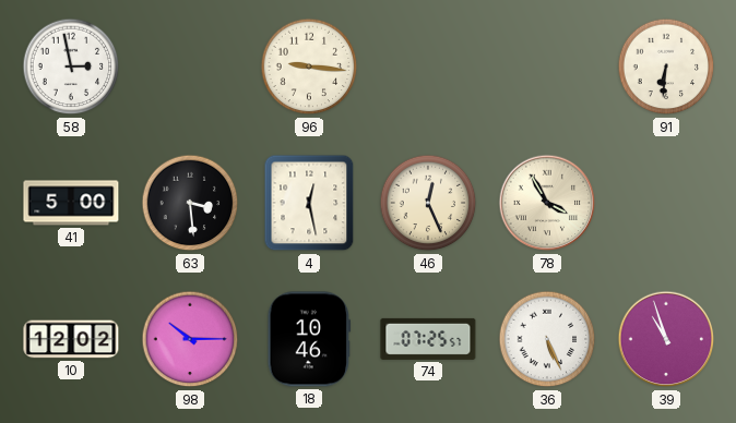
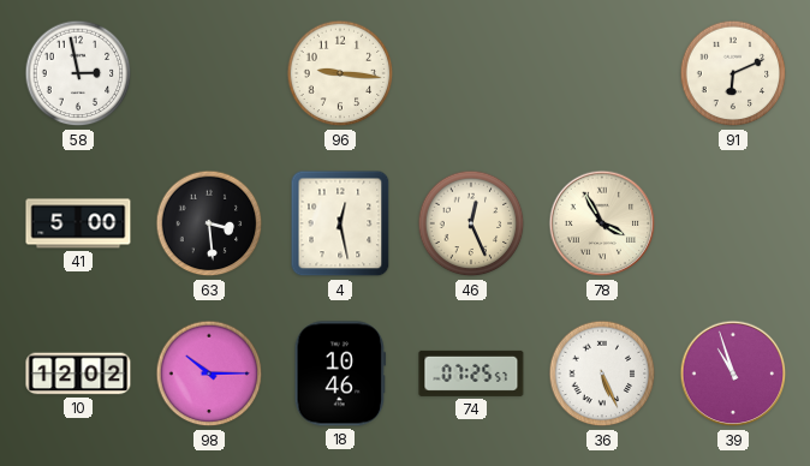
91: 6:31 -> 6:11 (733, 73)
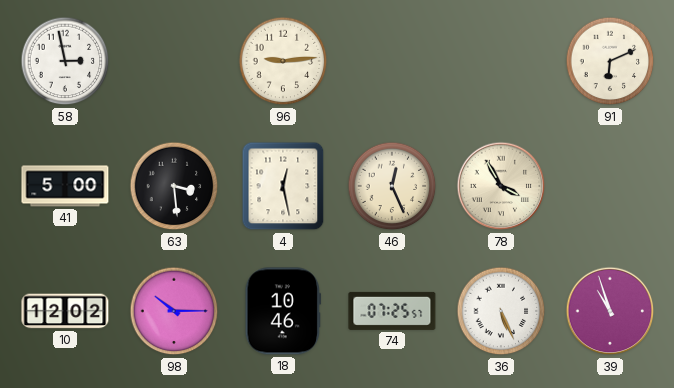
96: 9:16 -> 9:14 (283, 61)
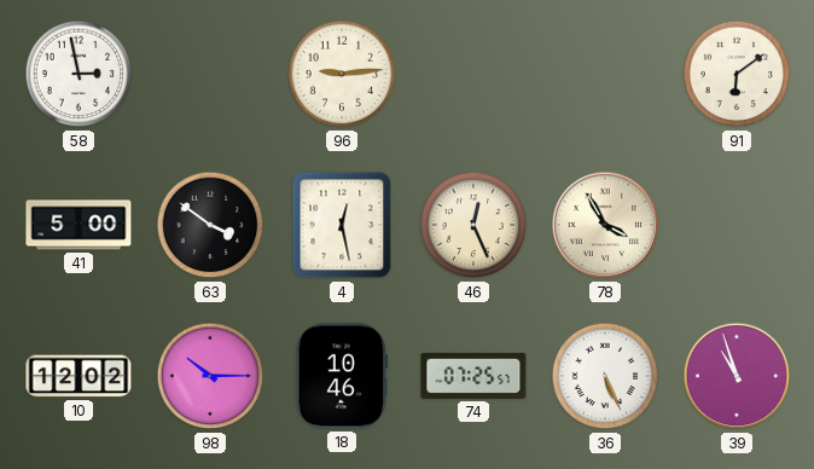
91: 6:11 -> 6:09 (737, 74)
63: 3:29 -> 3:51 (210, 225)
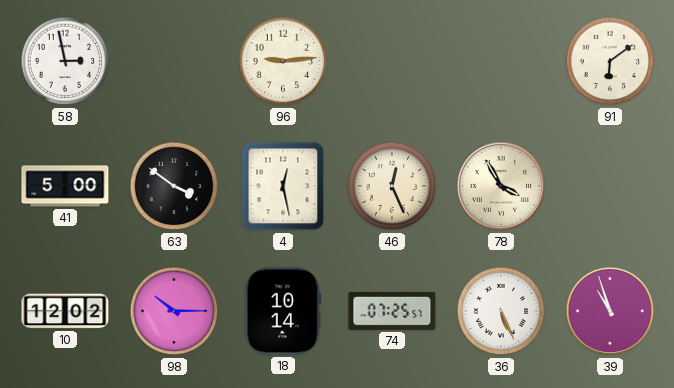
18: 10:46 -> 10:14 (283, 311)
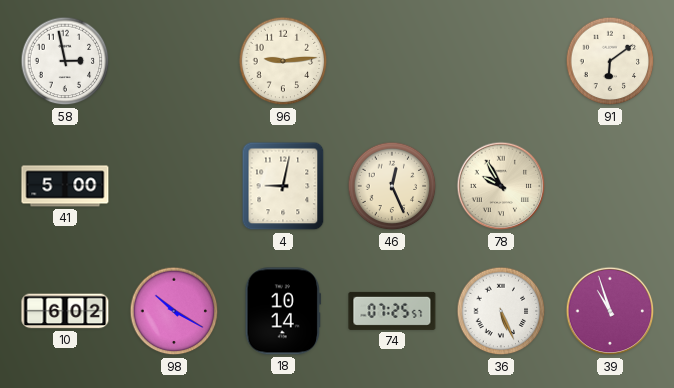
63: 3:51 -> none (174, 186)
4: 12:28 -> 9:02 (283, 186)
78: 3:55 -> 9:55 (501, 186)
10: 12:02 -> 6:02 (65, 311)
98: 10:15 -> 10:20 (174, 311)
